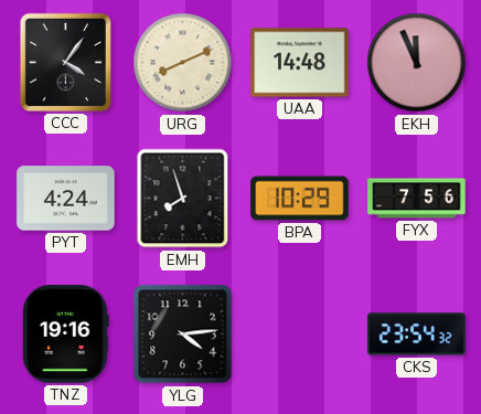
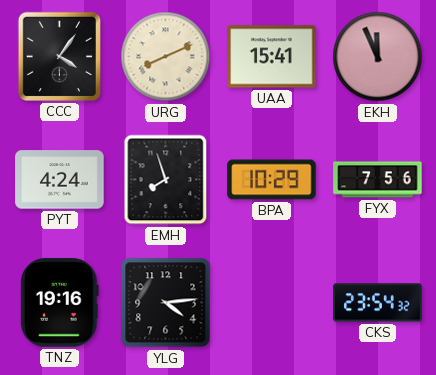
UAA: 14:48 -> 15:41 (272, 57)
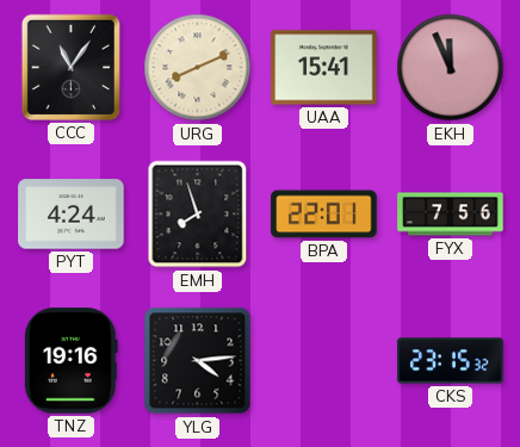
CCC: 4:06 -> 11:06 (70, 67)
BPA: 10:29 -> 22:01 (324, 215)
CKS: 23:54 -> 23:15 (451, 361)
